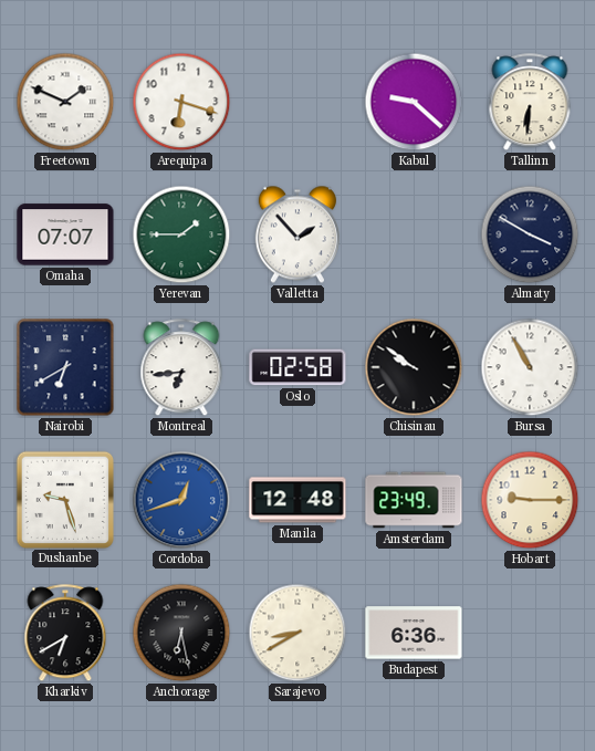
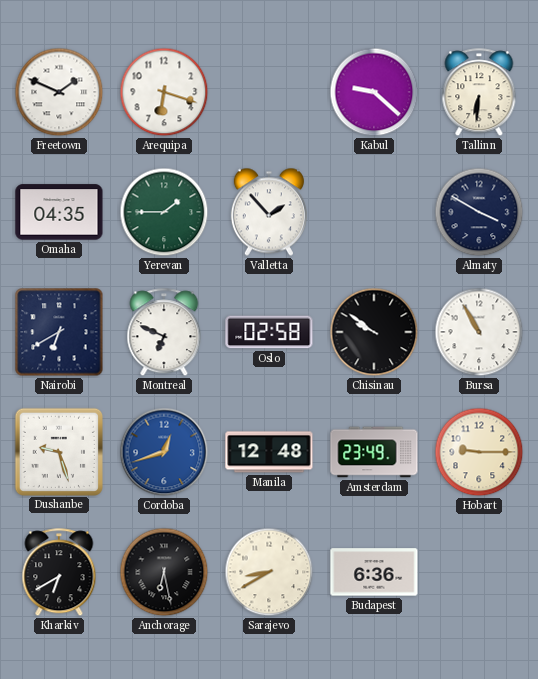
Omaha: 07:07 -> 04:35 (59, 212)
Montreal: 6:44 -> 6:49 (164, 333)
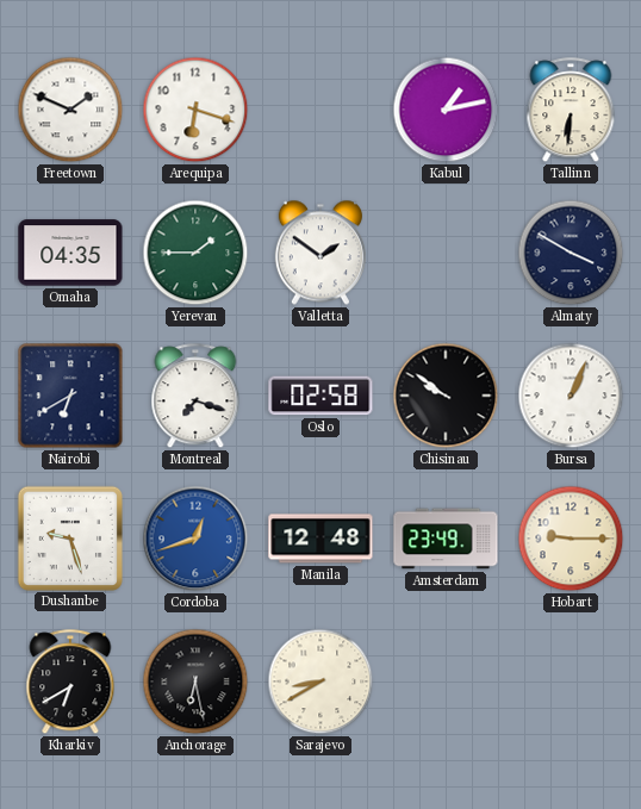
Kabul: 9:22 -> 1:13 (446, 110)
Valletta: 1:53 -> 1:51 (320, 253)
Montreal: 6:49 -> 7:18 (195, 397)
Bursa: 10:55 -> 1:04 (571, 396)
Budapest: 6:36 -> none (374, 572)
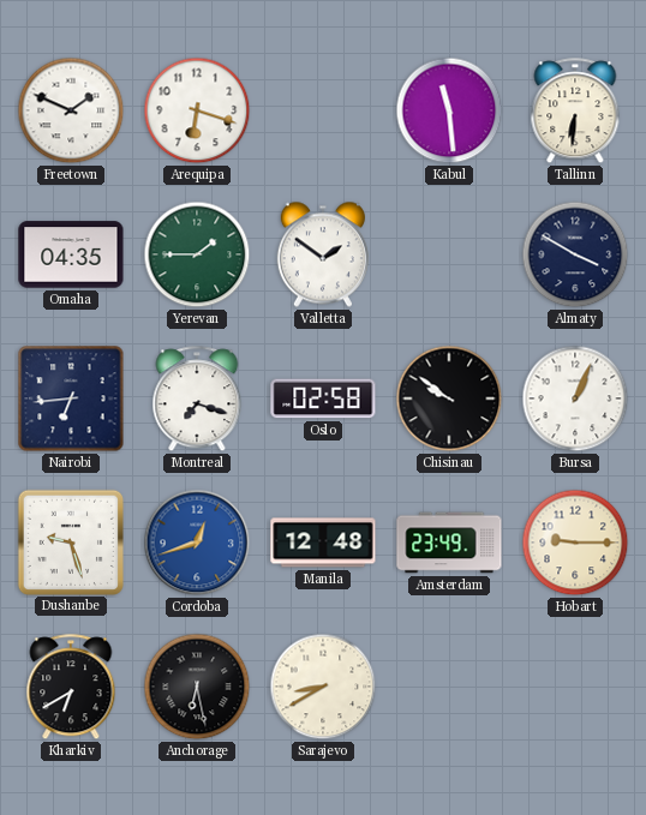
Kabul: 1:13 -> 11:29 (449, 110)
Nairobi: 6:40 -> 6:44 (71, 398)
